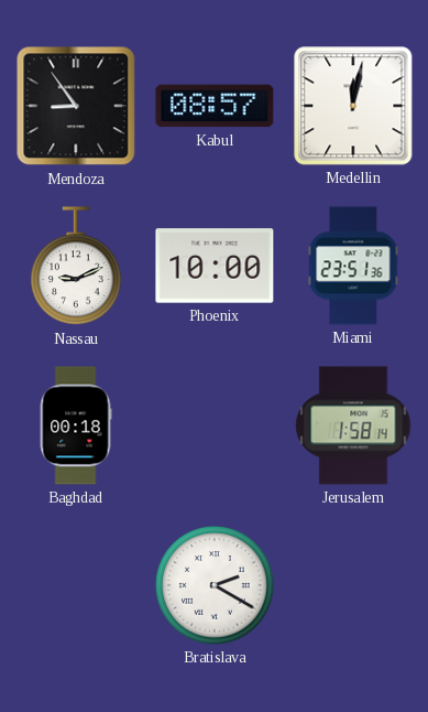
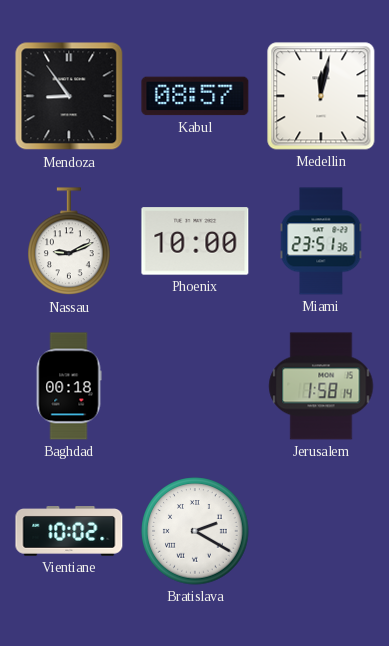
Vientiane: none -> 10:02 (69, 532)
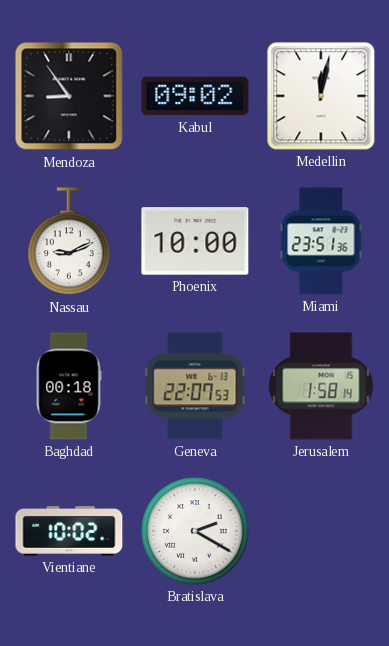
Kabul: 08:57 -> 09:02 (195, 96)
Geneva: none -> 22:07 (195, 386)
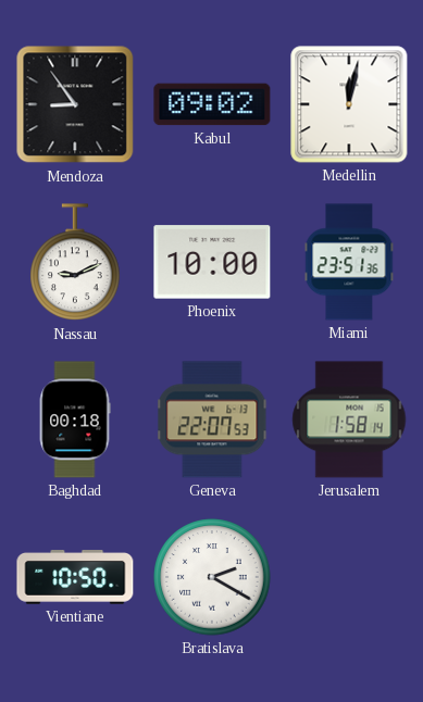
Vientiane: 10:02 -> 10:50 (75, 578)
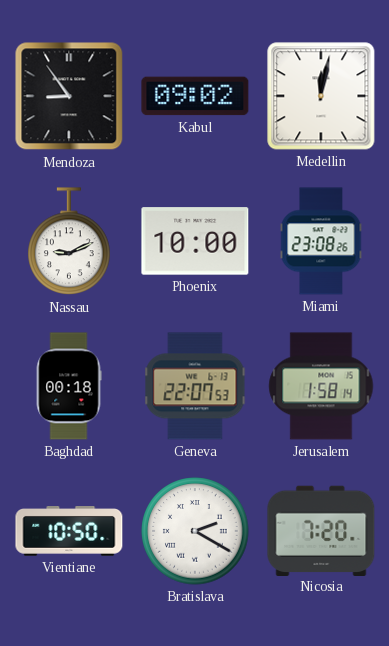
Miami: 23:51 -> 23:08 (321, 241)
Nicosia: none -> 7:20 (321, 530)
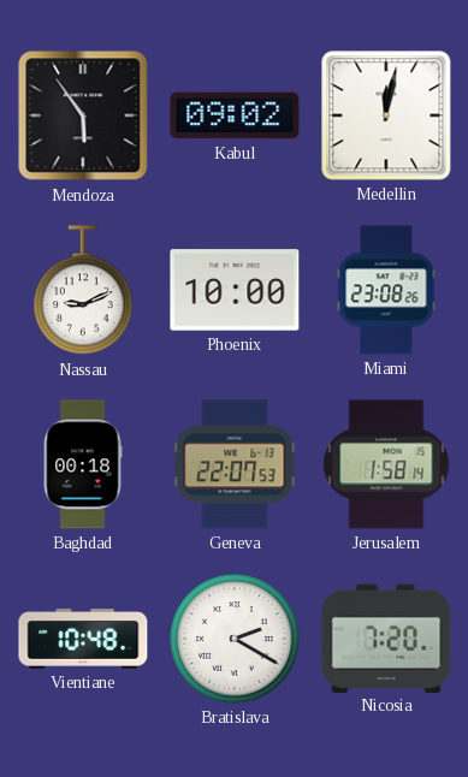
Mendoza: 8:54 -> 5:54 (83, 115)
Vientiane: 10:50 -> 10:48 (83, 640)
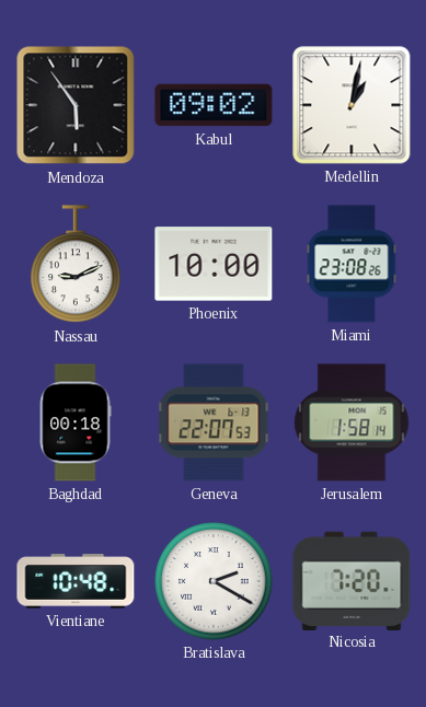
Medellin: 12:02 -> 1:02 (352, 105)
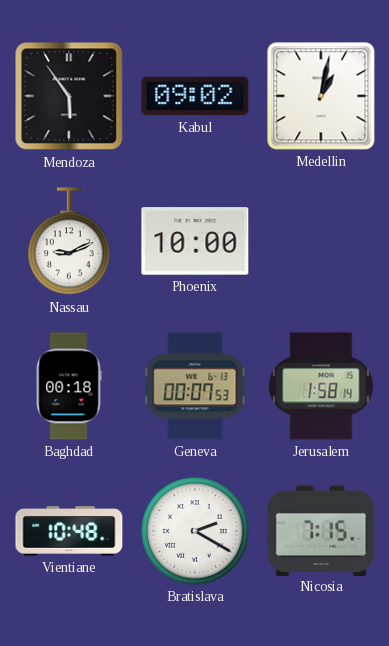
Miami: 23:08 -> none (352, 264)
Geneva: 22:07 -> 00:07 (195, 386)
Nicosia: 7:20 -> 7:15 (321, 530)
